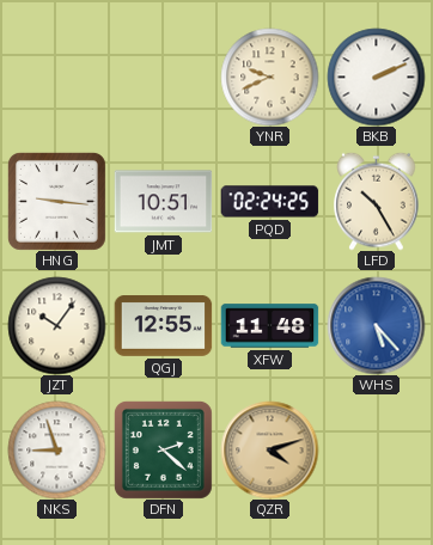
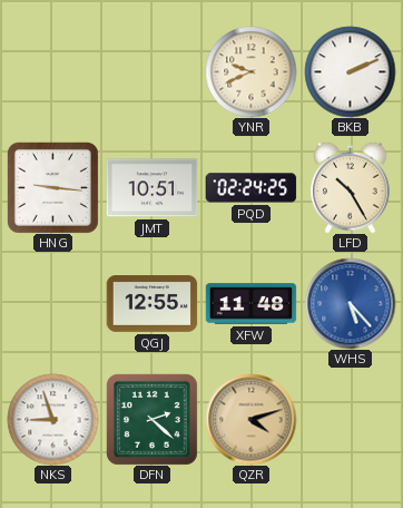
JZT: 10:06 -> none (56, 325)
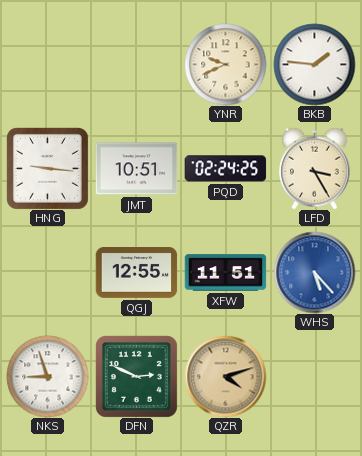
BKB: 2:11 -> 1:46 (314, 64)
LFD: 10:25 -> 3:25 (315, 168)
XFW: 11:48 -> 11:51 (225, 273)
DFN: 2:22 -> 2:49 (136, 376)
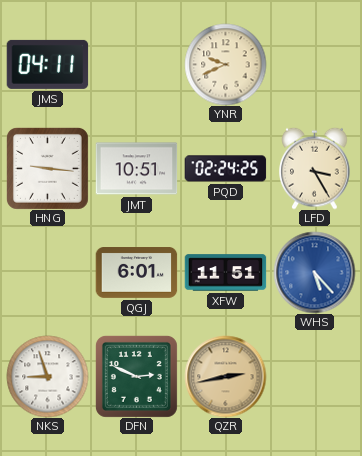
JMS: none -> 04:11 (47, 64)
BKB: 1:46 -> none (314, 64)
QGJ: 12:55 -> 6:01 (136, 273)
QZR: 4:12 -> 2:43 (225, 376)
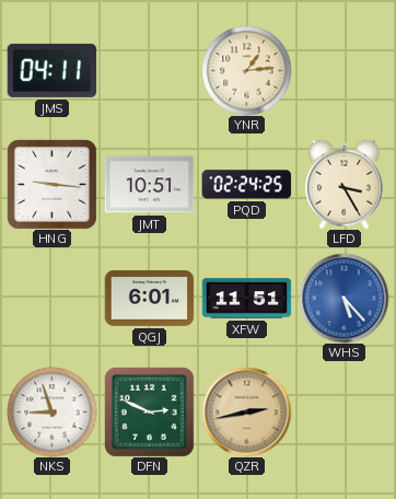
YNR: 9:41 -> 1:14 (246, 70)
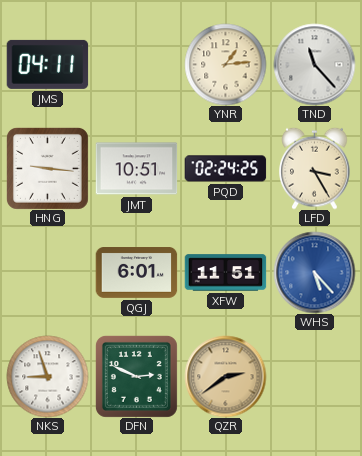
TND: none -> 11:23 (314, 64)
QZR: 2:43 -> 2:39 (225, 376)
